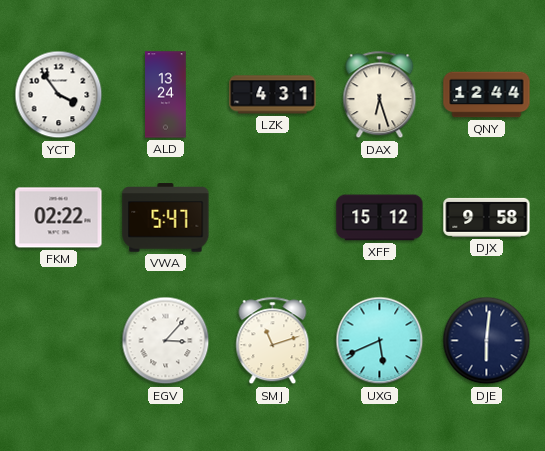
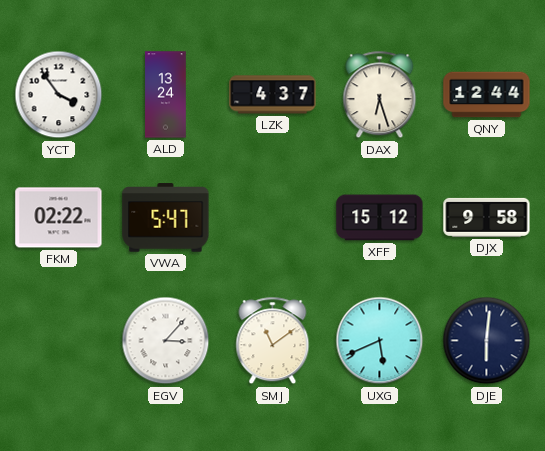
LZK: 4:31 -> 4:37 (273, 95)
SMJ: 11:12 -> 11:09 (273, 341)
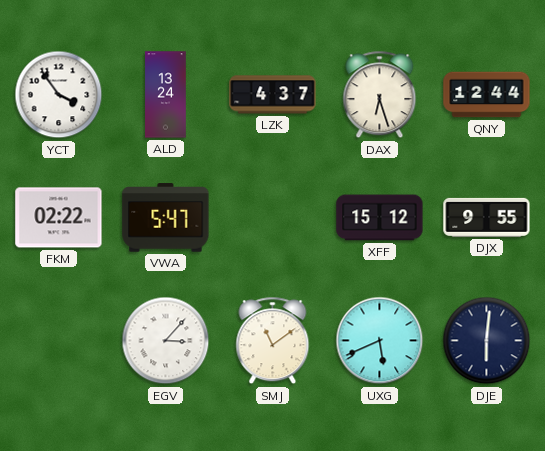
DJX: 9:58 -> 9:55 (487, 217)
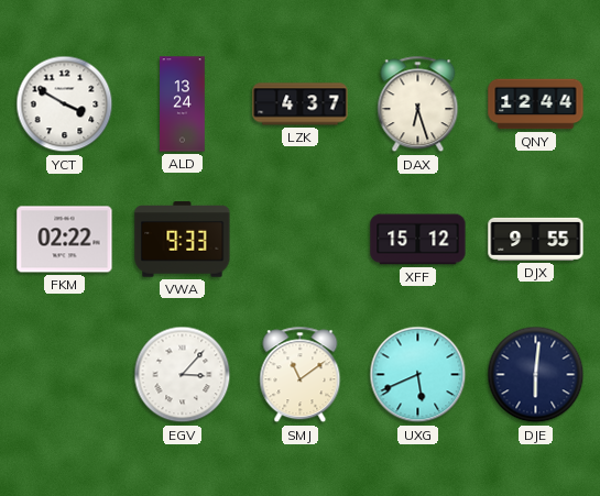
YCT: 3:54 -> 3:50 (65, 104)
VWA: 5:47 -> 9:33 (183, 240)
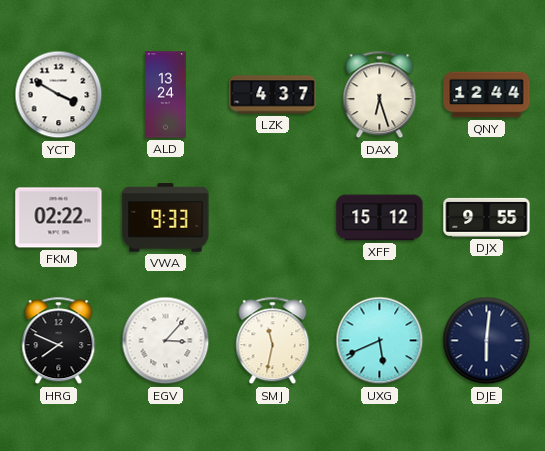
HRG: none -> 7:49 (59, 341)
SMJ: 11:09 -> 11:32 (273, 341)
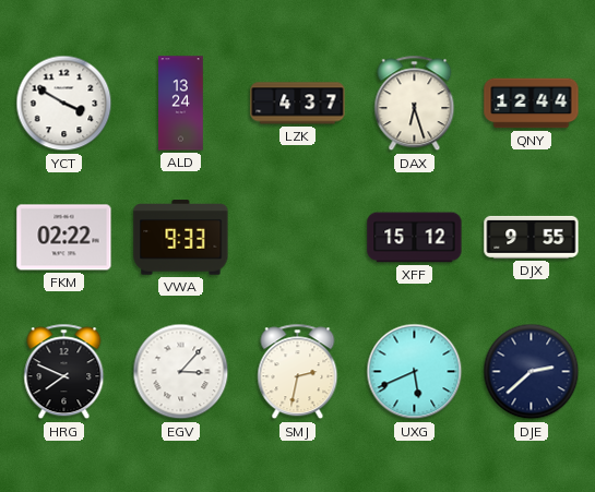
SMJ: 11:32 -> 2:32 (298, 372)
DJE: 6:01 -> 2:38 (532, 372)
